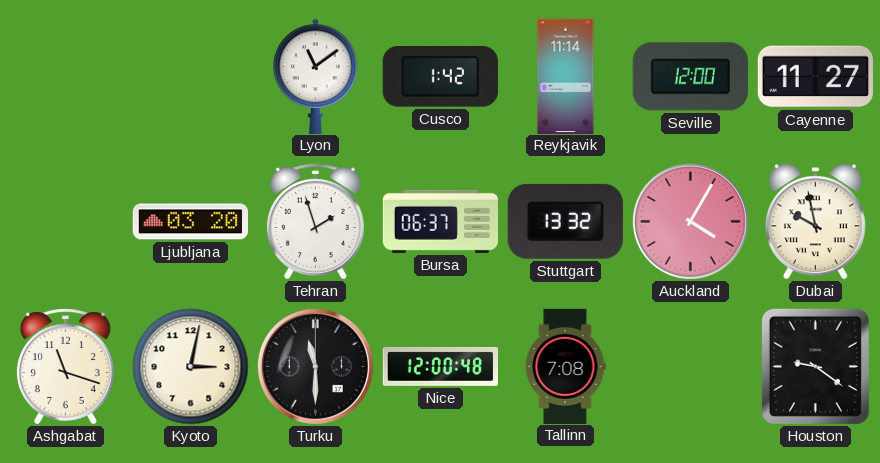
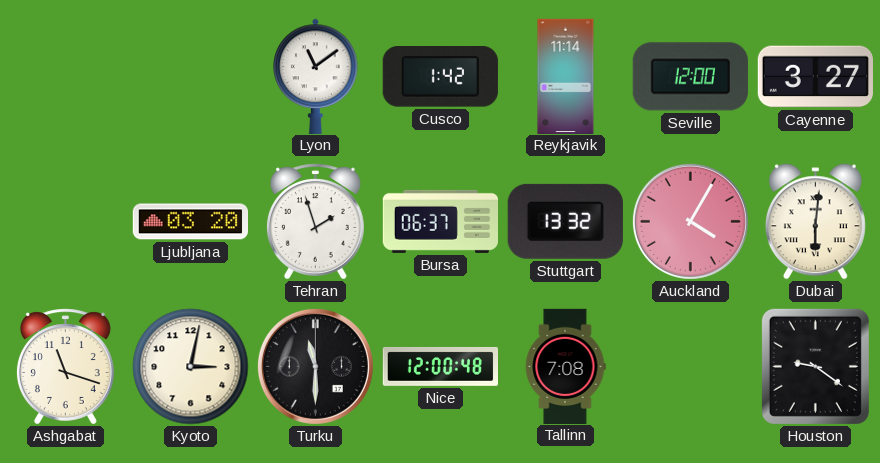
Cayenne: 11:27 -> 3:27 (815, 77)
Dubai: 9:58 -> 6:01 (815, 222)
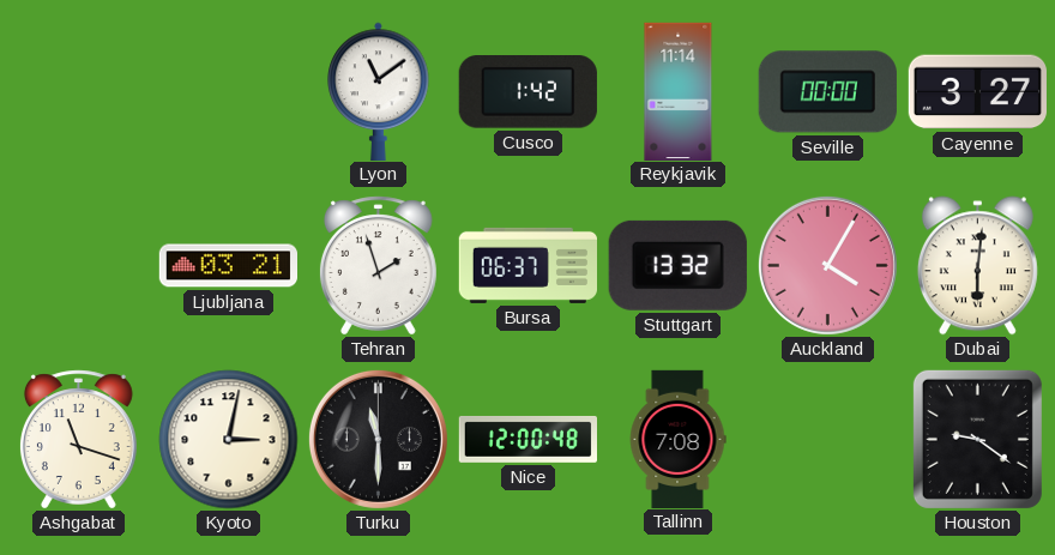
Seville: 12:00 -> 00:00 (827, 92)
Ljubljana: 03:20 -> 03:21 (228, 266)
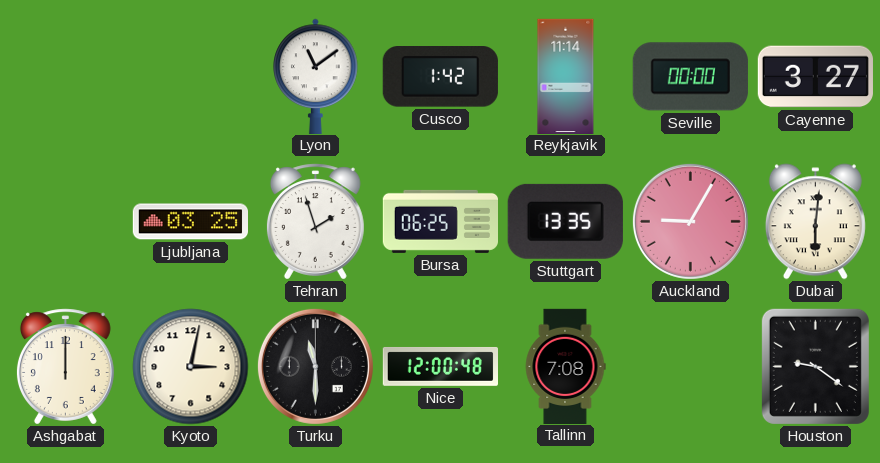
Ljubljana: 03:21 -> 03:25 (190, 222)
Bursa: 06:37 -> 06:25 (440, 221)
Stuttgart: 13:32 -> 13:35 (565, 221)
Auckland: 4:05 -> 9:05 (690, 221)
Ashgabat: 11:18 -> 12:00 (65, 367)
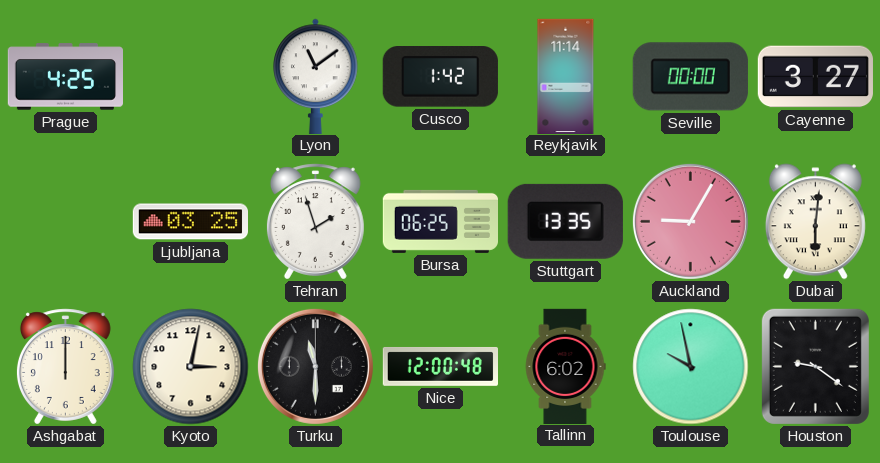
Prague: none -> 4:25 (65, 77)
Tallinn: 7:08 -> 6:02 (565, 366)
Toulouse: none -> 9:58 (691, 367)
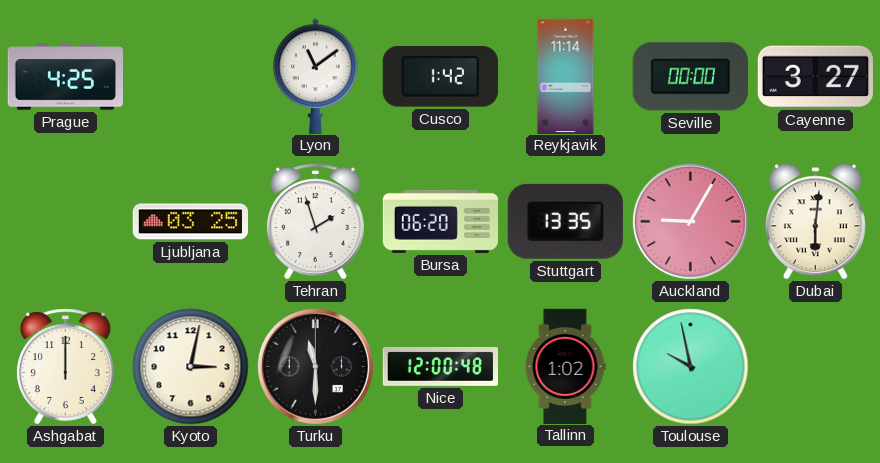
Bursa: 06:25 -> 06:20 (440, 221)
Tallinn: 6:02 -> 1:02 (565, 366)
Houston: 9:21 -> none (815, 366)
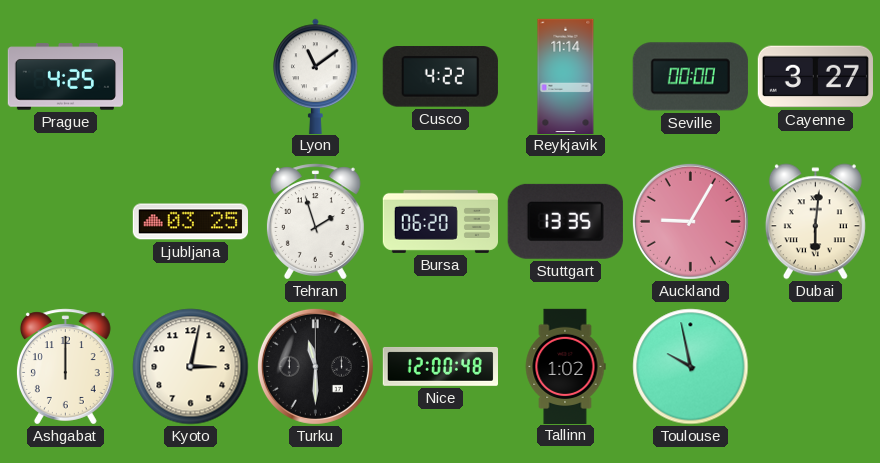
Cusco: 1:42 -> 4:22 (440, 77)
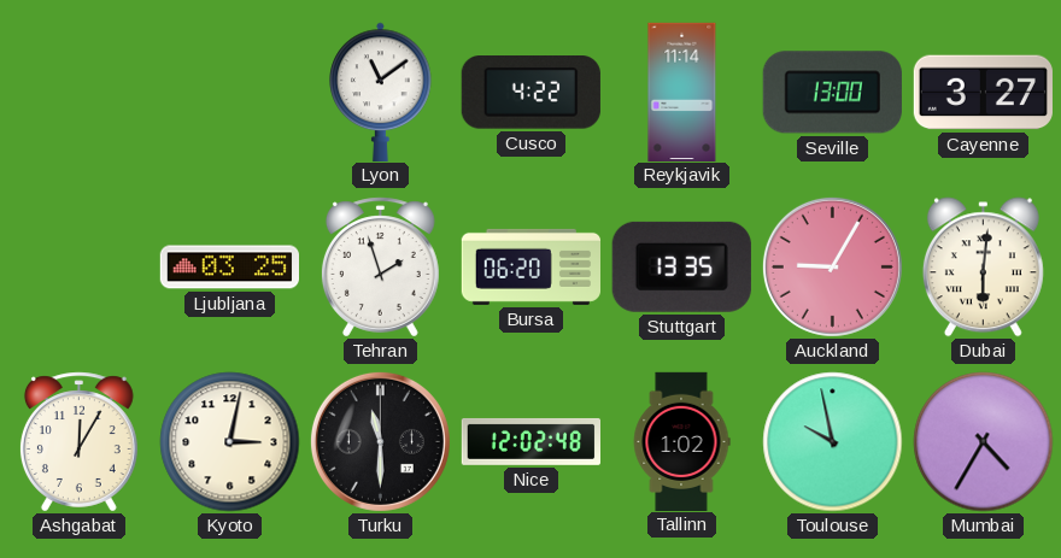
Prague: 4:25 -> none (65, 77)
Seville: 00:00 -> 13:00 (832, 93)
Ashgabat: 12:00 -> 12:05 (78, 442)
Nice: 12:00 -> 12:02 (530, 441)
Mumbai: none -> 4:35 (984, 442)
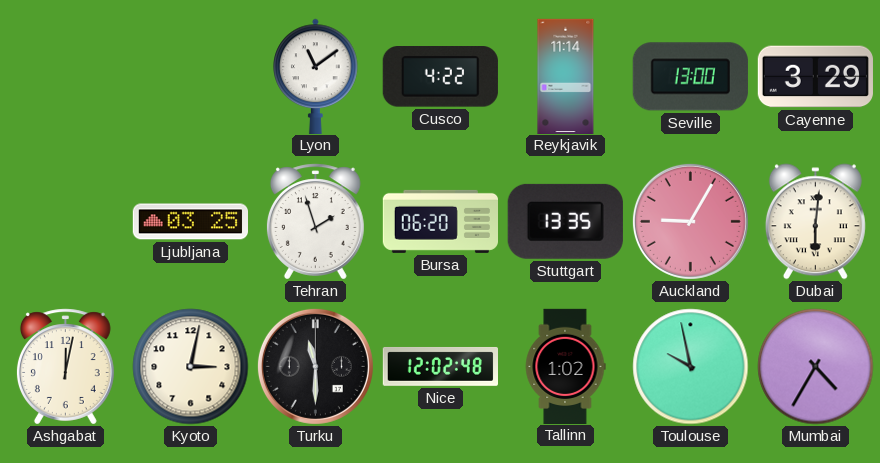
Cayenne: 3:27 -> 3:29 (815, 77)
Ashgabat: 12:05 -> 12:02 (65, 367)
